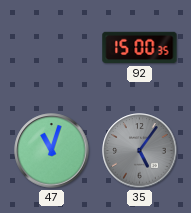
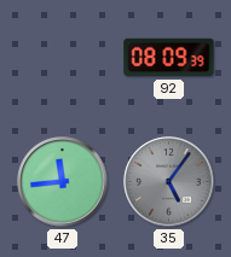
92: 15:00 -> 08:09 (169, 58)
47: 11:03 -> 11:44 (63, 182)
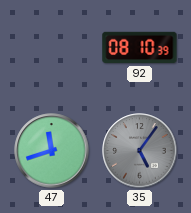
92: 08:09 -> 08:10 (140, 48)
47: 11:44 -> 11:42 (52, 151)
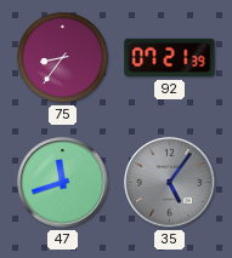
75: none -> 8:36 (62, 57)
92: 08:10 -> 07:21 (170, 58)
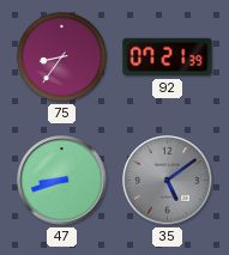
47: 11:42 -> 8:42 (62, 181)
35: 5:06 -> 5:09 (168, 181)
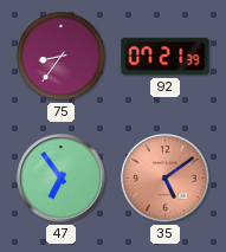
47: 8:42 -> 6:54 (62, 179)
35 dial: grey -> salmon (166, 179)
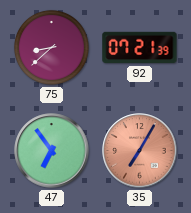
75: 8:36 -> 8:38 (51, 47)
35: 5:09 -> 7:05 (140, 151)
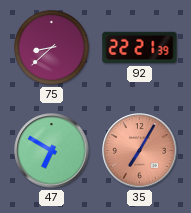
92: 07:21 -> 22:21 (140, 48)
47: 6:54 -> 6:50 (52, 151)
